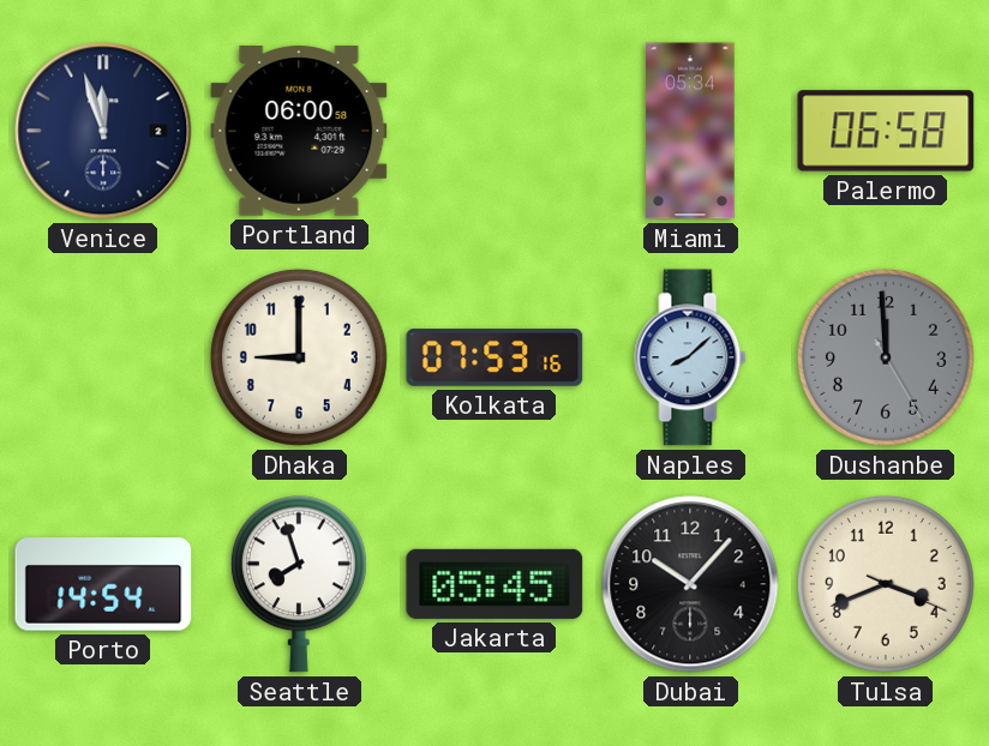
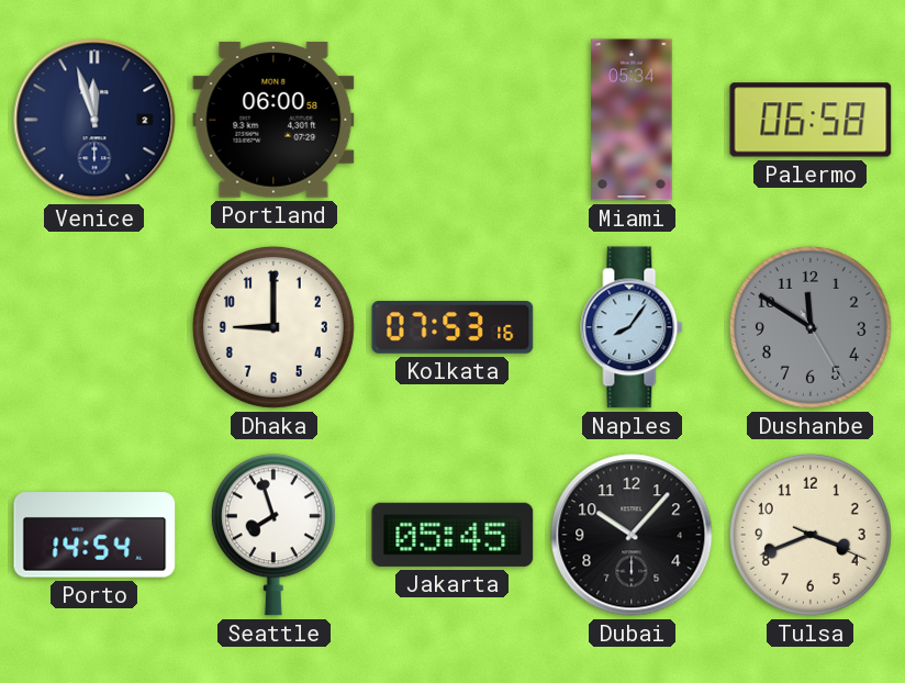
Naples: 8:08 -> 8:06 (632, 327)
Dushanbe: 11:59 -> 11:50 (811, 327)
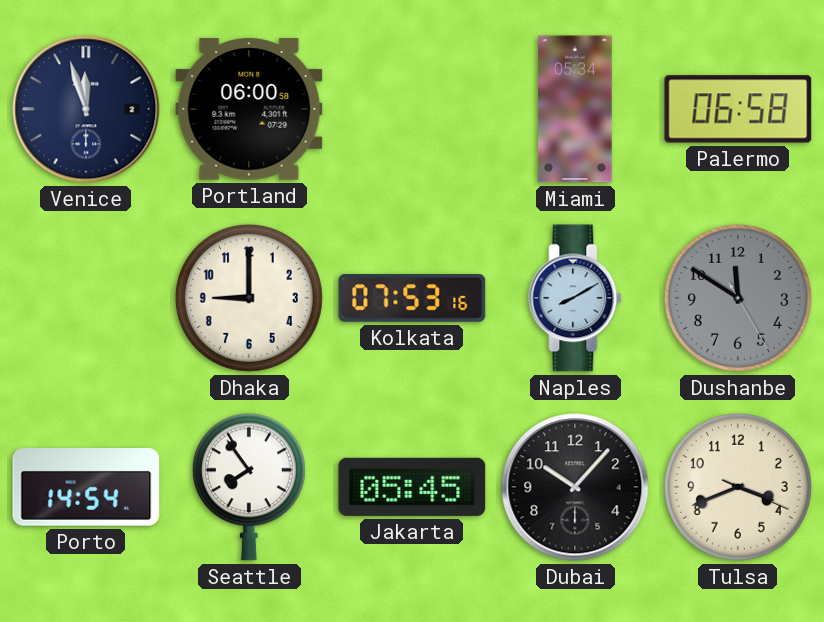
Naples: 8:06 -> 8:10 (575, 298)
Seattle: 7:57 -> 7:54 (249, 487)
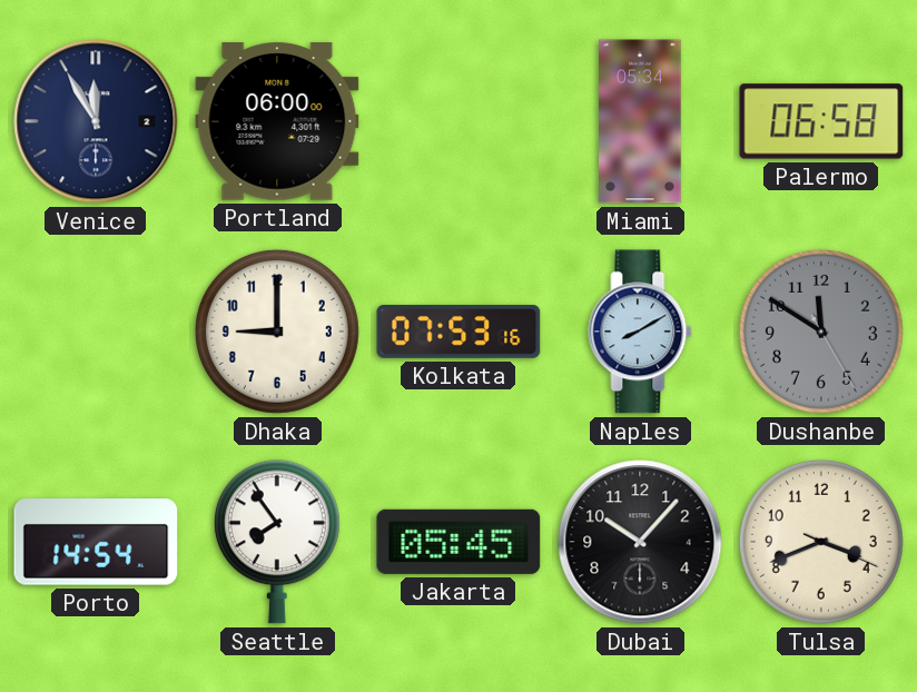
Venice: 11:57 -> 11:55 (96, 121)
Portland: 06:00:58 -> 06:00:00 (277, 121)
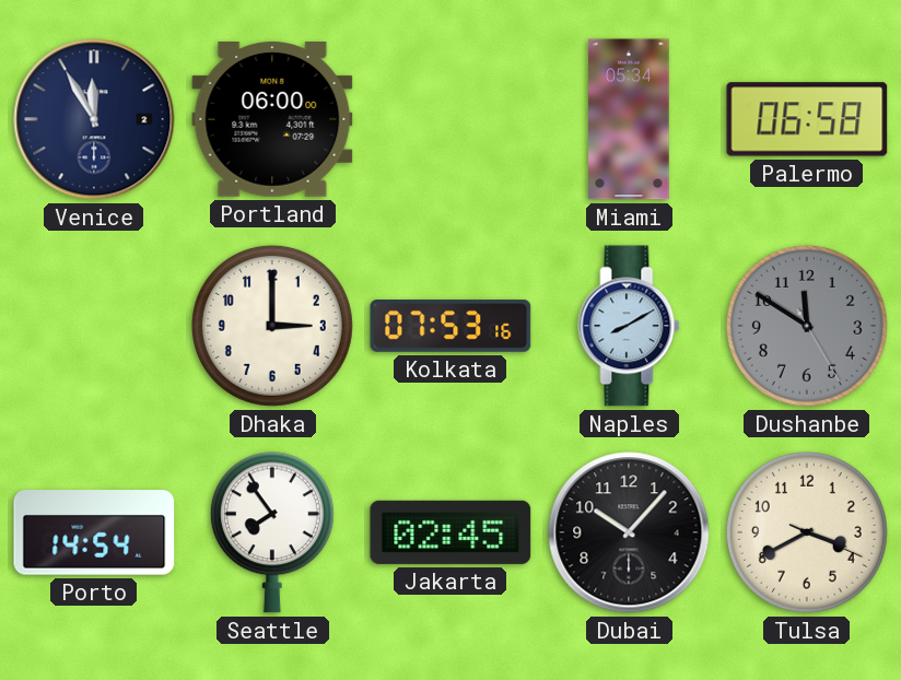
Dhaka: 9:00 -> 3:00 (272, 326)
Jakarta: 05:45 -> 02:45 (450, 532)
Tulsa: 3:41 -> 3:40 (807, 532)
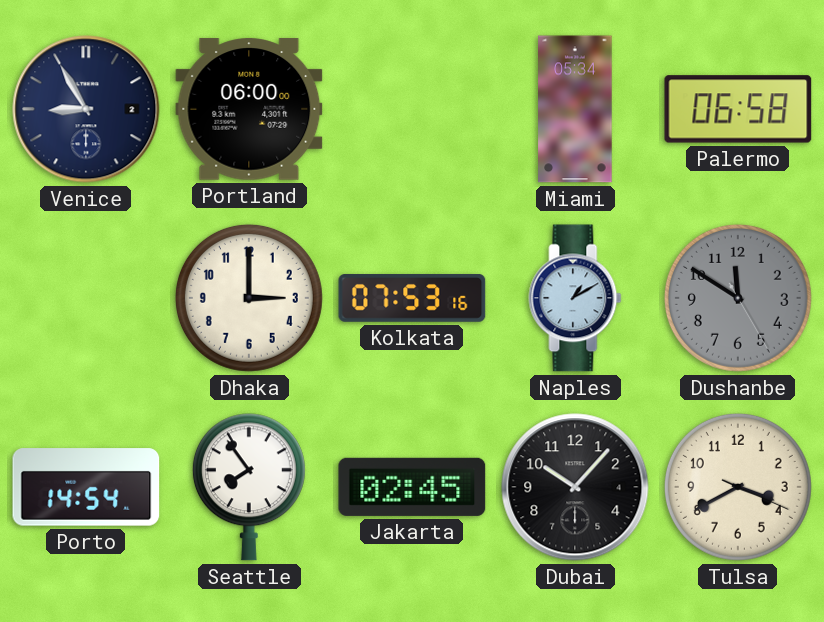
Venice: 11:55 -> 8:55 (86, 109)
Naples: 8:10 -> 1:10 (575, 298)
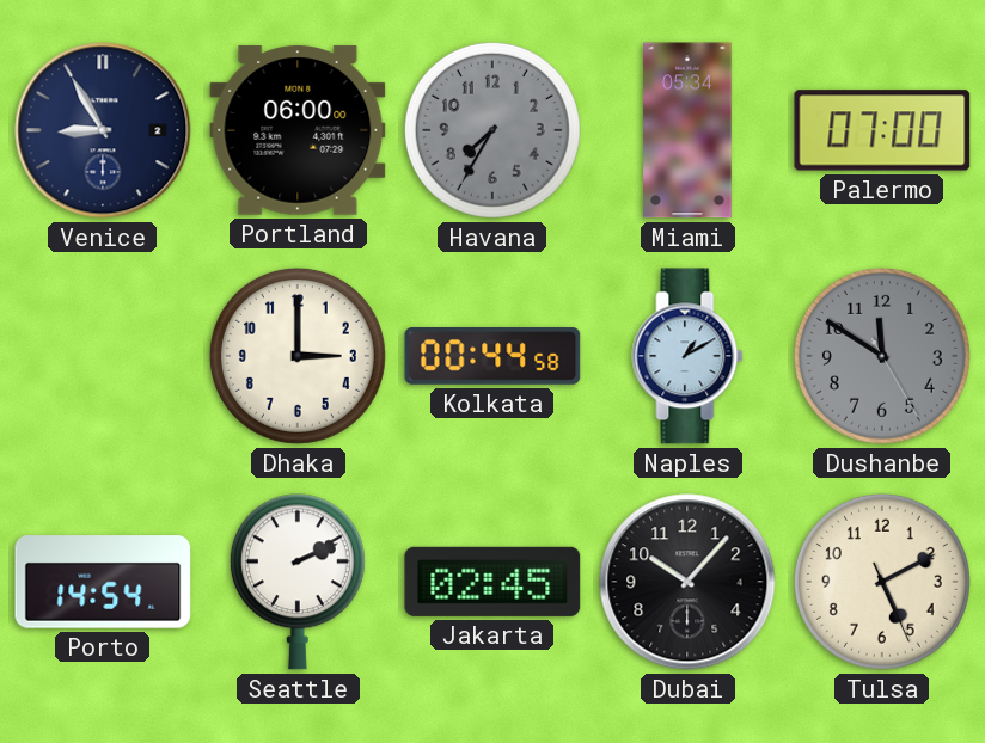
Havana: none -> 7:35 (493, 130)
Palermo: 06:58 -> 07:00 (882, 130)
Kolkata: 07:53 -> 00:44 (493, 357)
Seattle: 7:54 -> 2:11 (298, 582)
Tulsa: 3:40 -> 5:10 (882, 582)
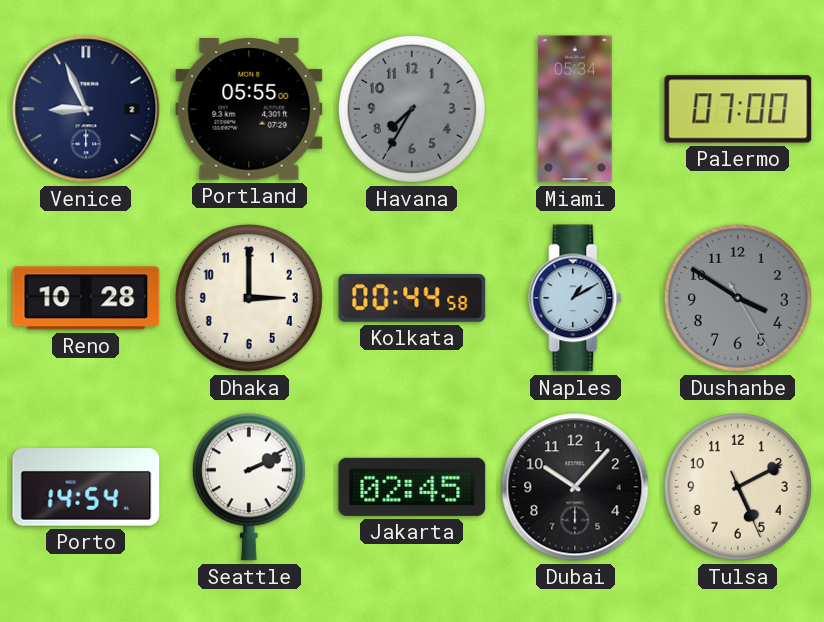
Venice: 8:55 -> 8:56 (86, 109)
Portland: 06:00 -> 05:55 (249, 109)
Reno: none -> 10:28 (86, 298)
Dushanbe: 11:50 -> 3:50 (738, 298)
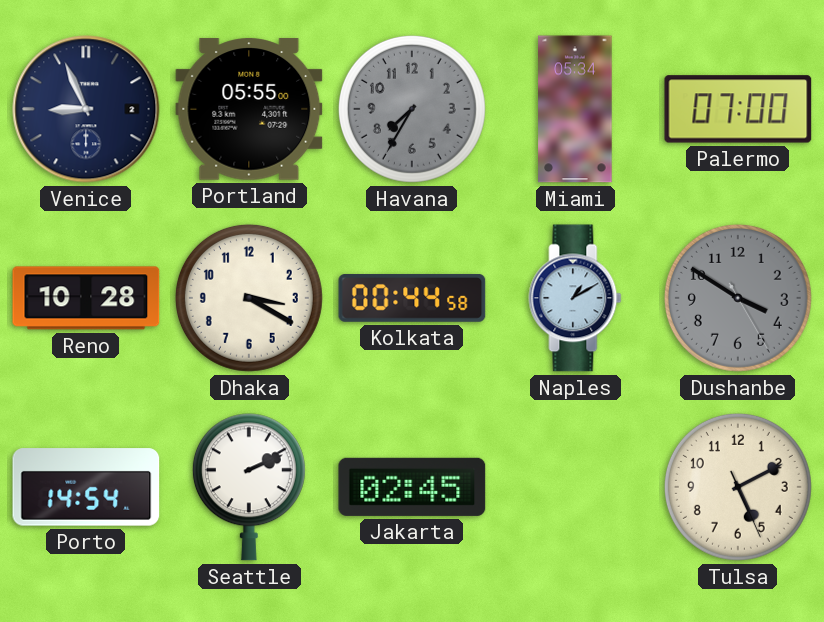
Dhaka: 3:00 -> 3:20 (249, 298)
Dubai: 10:07 -> none (575, 487)
